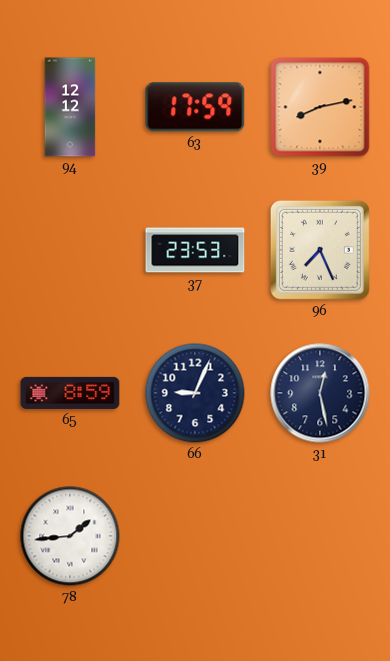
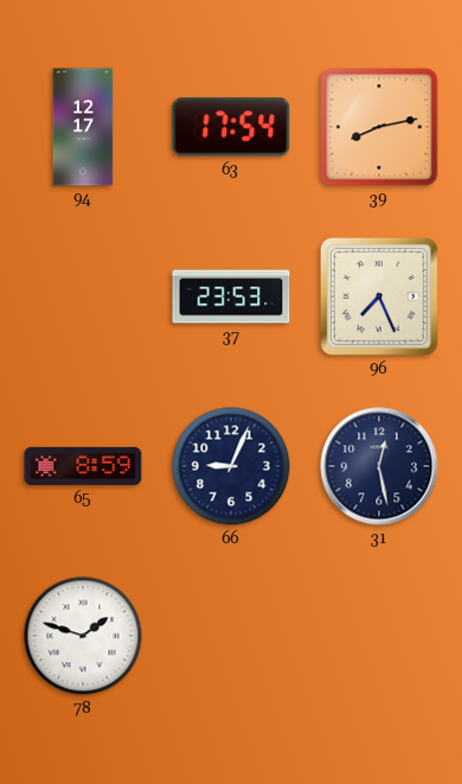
94: 12:12 -> 12:17 (83, 127)
63: 17:59 -> 17:54 (231, 127)
78: 1:44 -> 1:48 (83, 636)
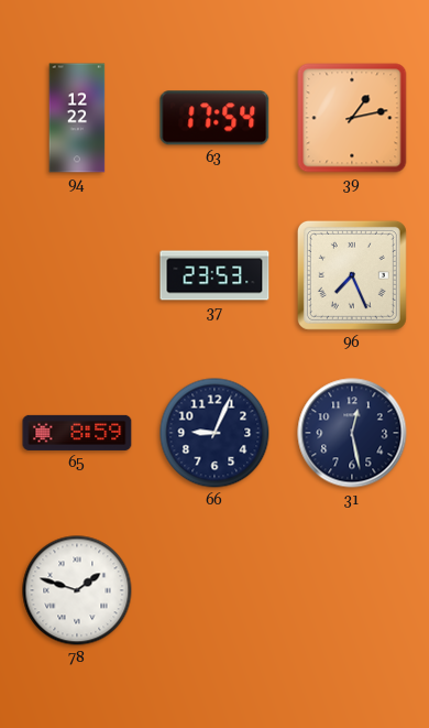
94: 12:17 -> 12:22 (77, 118)
39: 8:13 -> 1:13 (352, 118)
